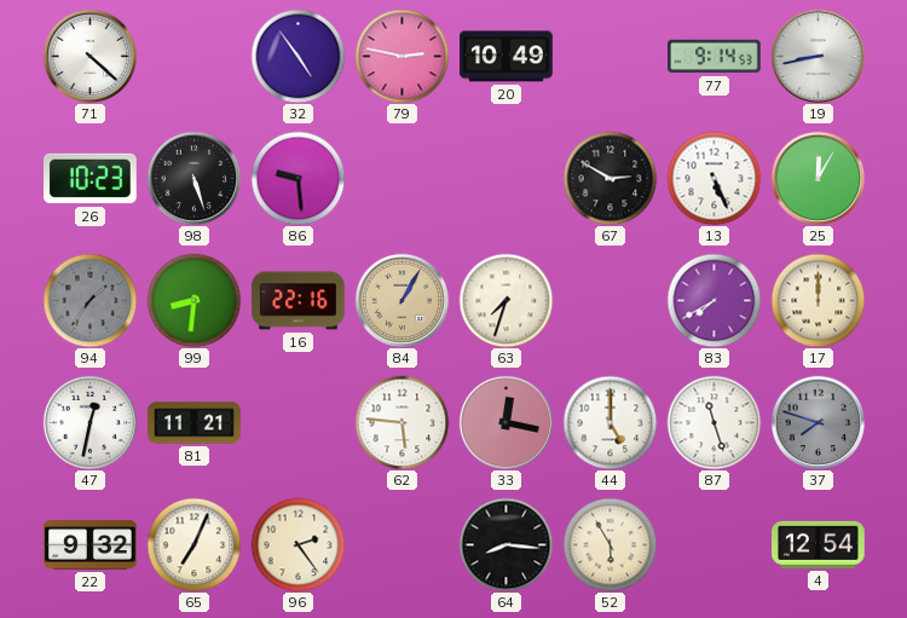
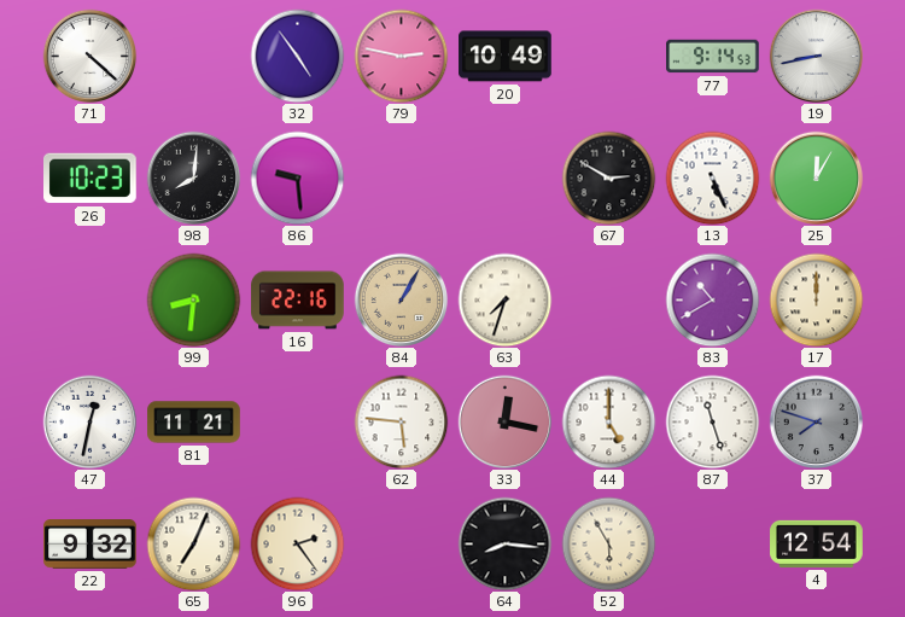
98: 5:27 -> 8:01 (193, 177)
94: 1:36 -> none (89, 300)
83: 7:40 -> 10:40 (712, 299)
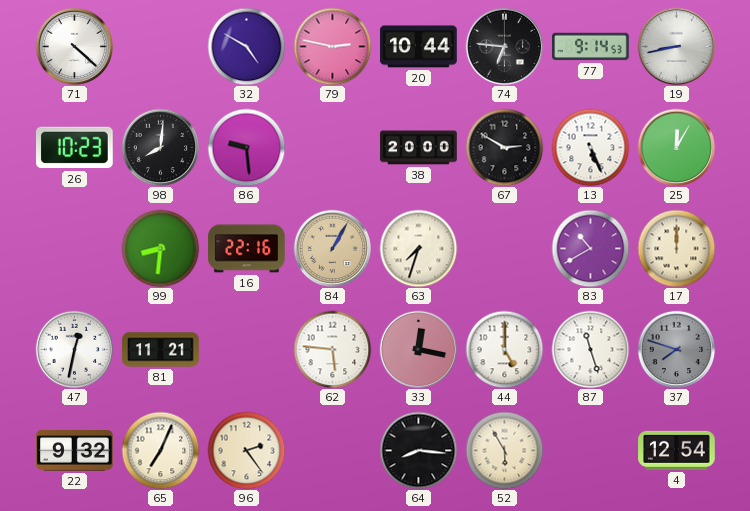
32: 4:54 -> 4:50 (246, 46)
20: 10:49 -> 10:44 (419, 47)
74: none -> 6:46 (504, 46)
38: none -> 20:00 (419, 148)
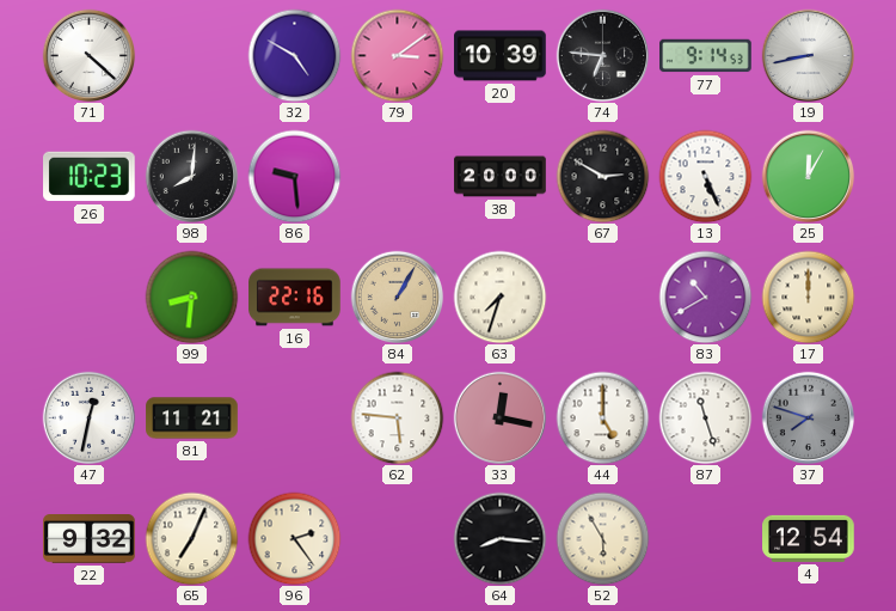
79: 2:47 -> 3:09 (397, 55)
20: 10:44 -> 10:39 (501, 56)
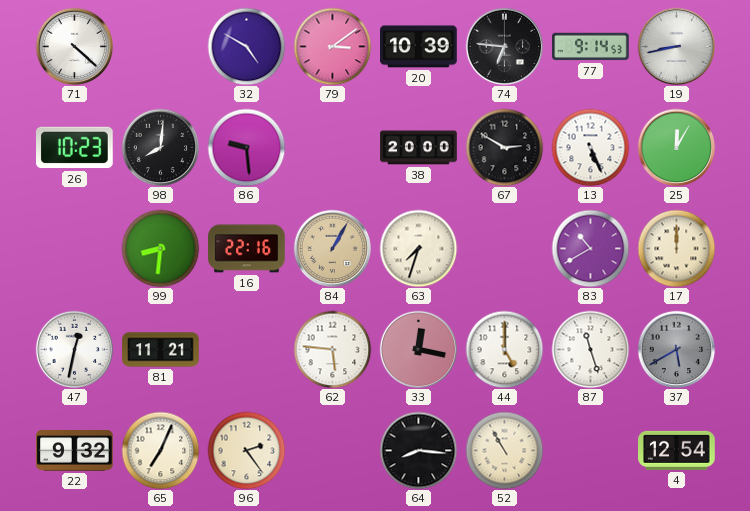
37: 7:48 -> 5:40 (676, 349)
52: 5:55 -> 10:55 (504, 450)
